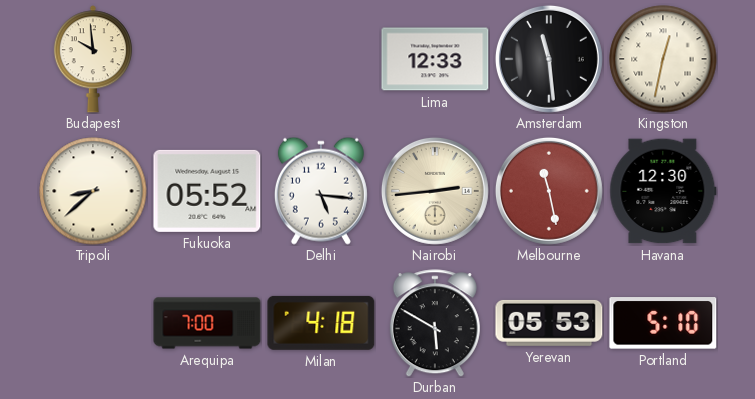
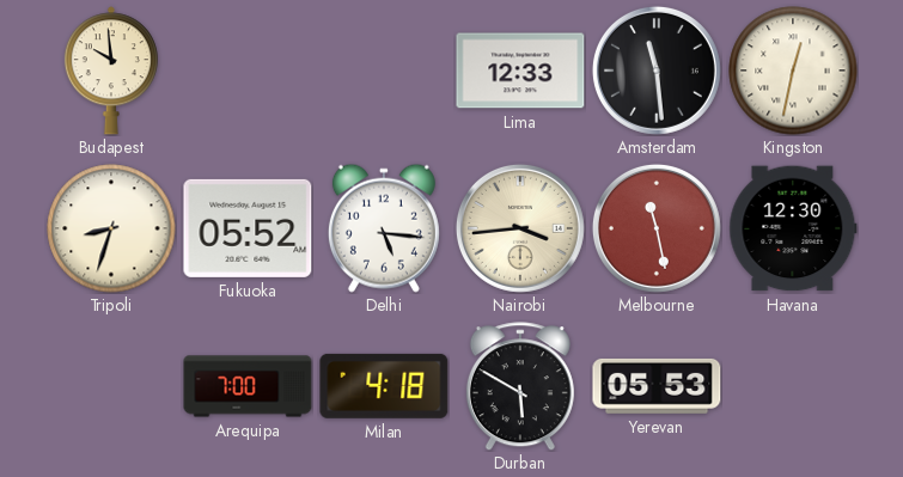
Tripoli: 8:38 -> 8:33 (111, 228)
Nairobi: 2:44 -> 3:44 (520, 228)
Portland: 5:10 -> none (663, 323)
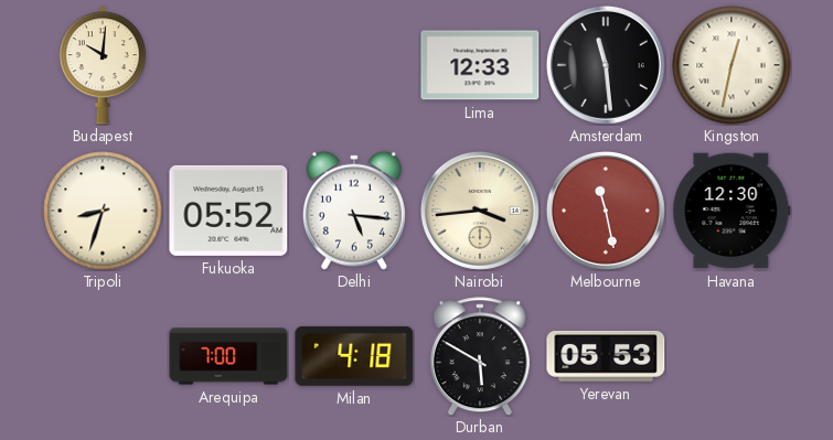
Budapest: 9:59 -> 10:01 (103, 65)
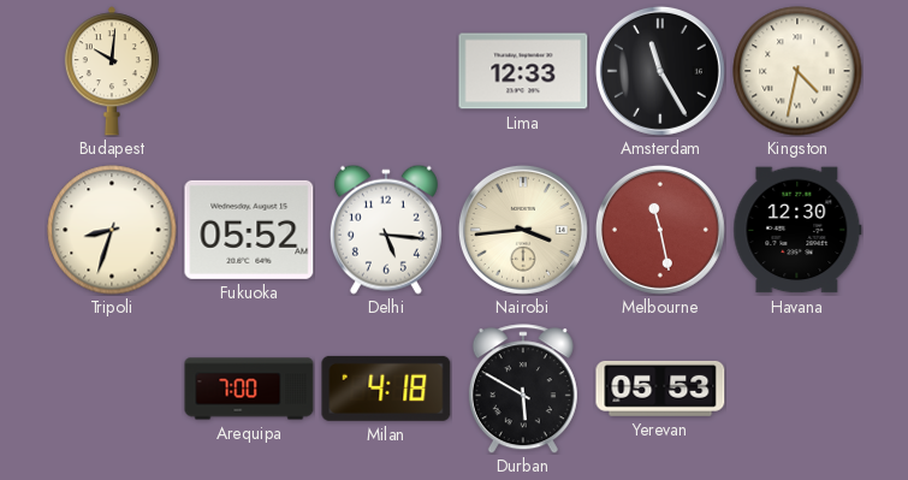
Amsterdam: 11:29 -> 11:25 (660, 71)
Kingston: 12:32 -> 4:32 (797, 71)
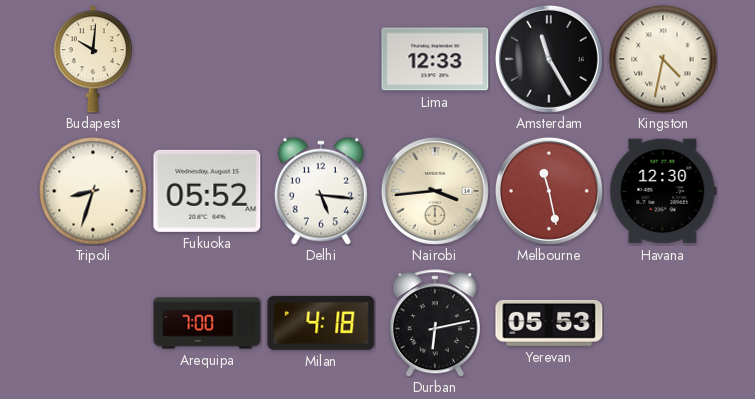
Durban: 5:50 -> 6:13 (435, 323)
